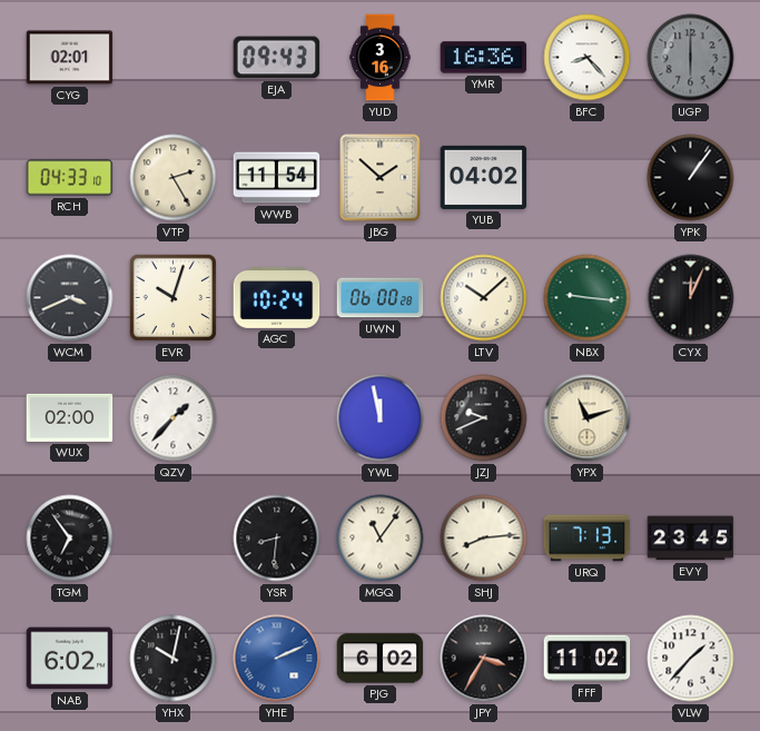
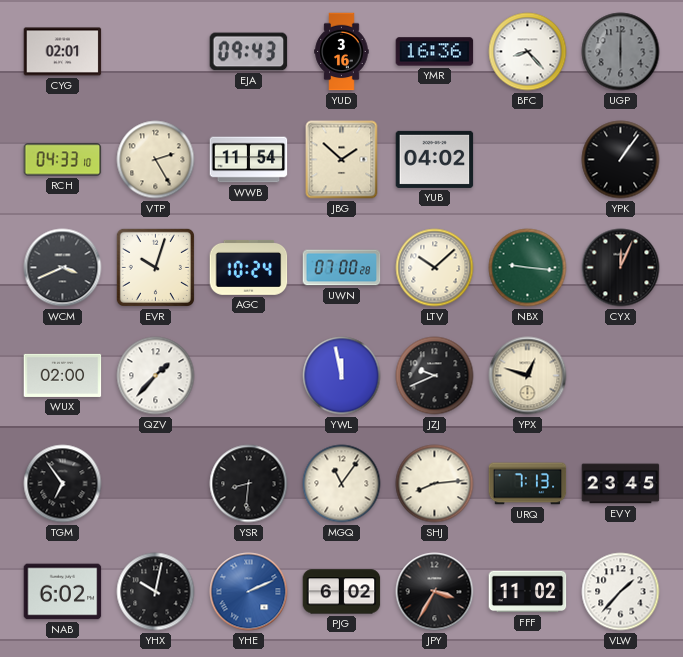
UWN: 06:00 -> 07:00 (342, 268)
YPX: 11:12 -> 12:48 (528, 376)
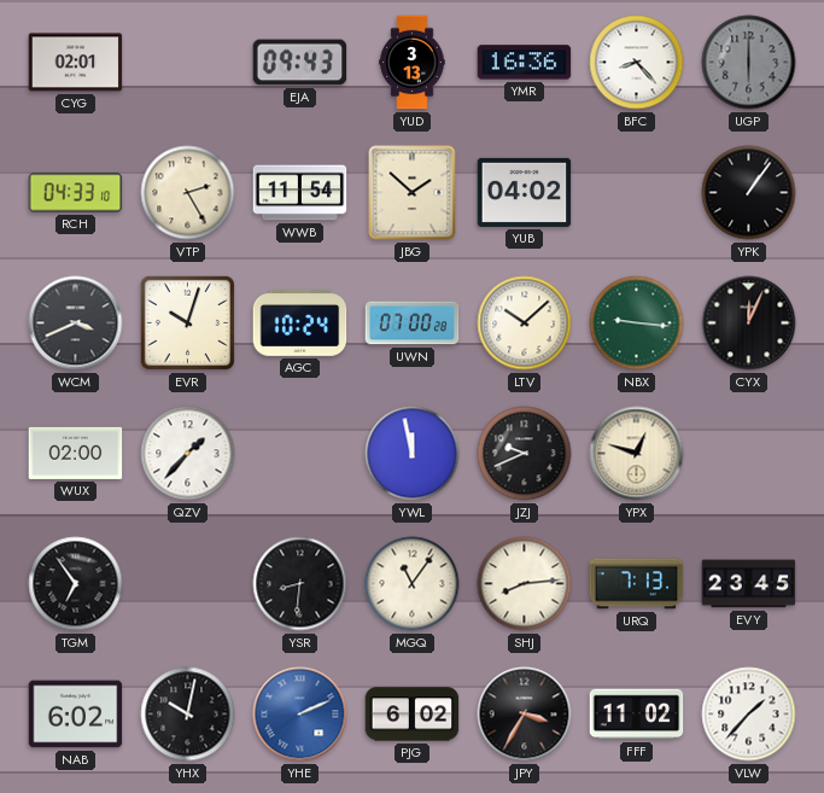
YUD: 3:16 -> 3:13 (413, 63)
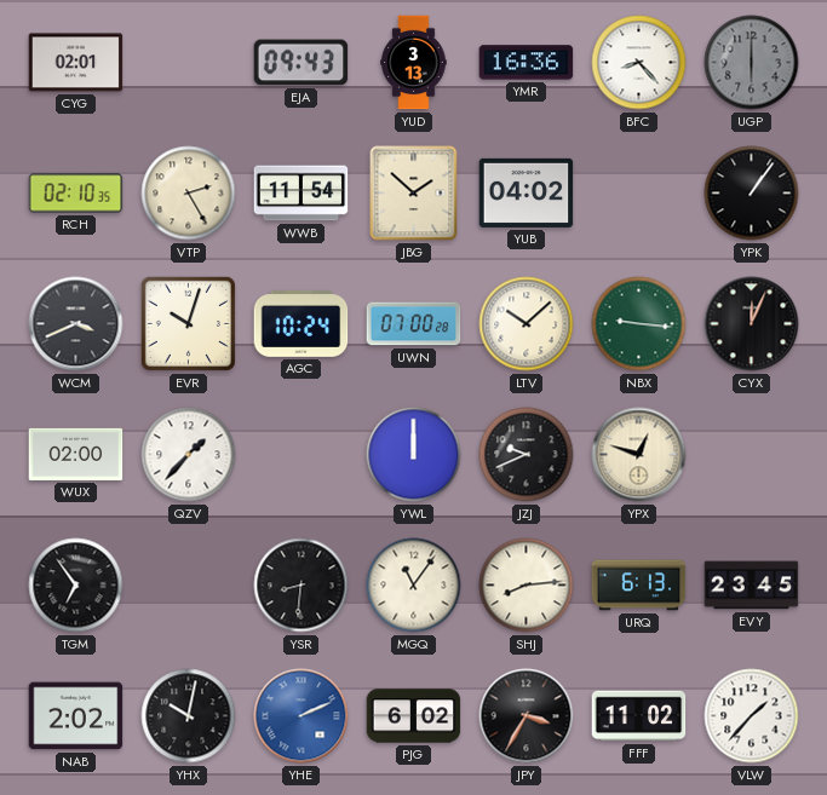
RCH: 04:33 -> 02:10 (76, 194)
YWL: 11:58 -> 12:00 (414, 455)
URQ: 7:13 -> 6:13 (639, 586)
NAB: 6:02 -> 2:02 (76, 716)
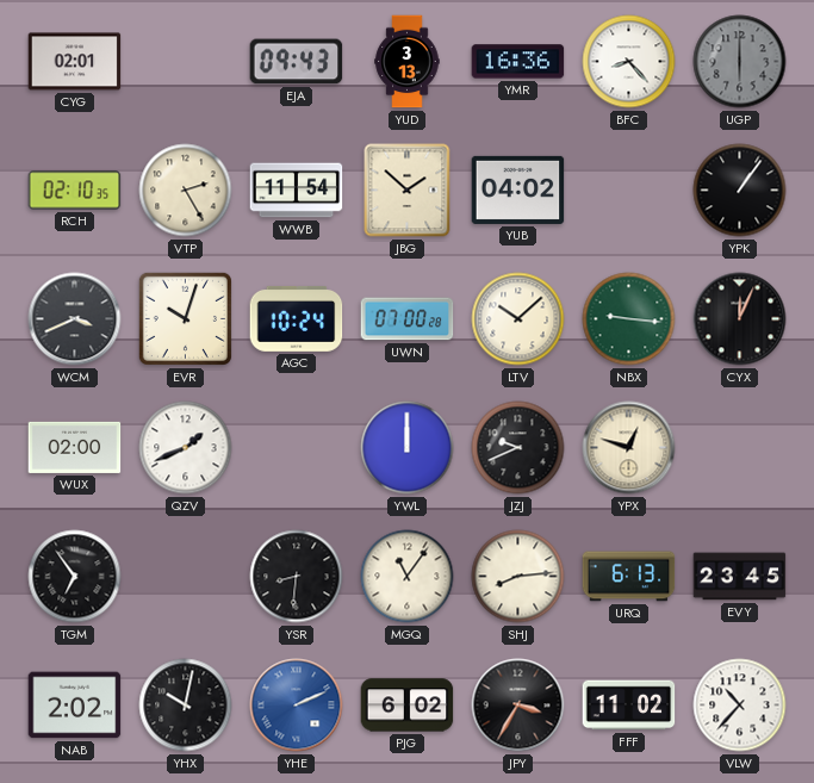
QZV: 1:37 -> 1:41 (186, 448)
VLW: 1:37 -> 10:37 (740, 706)
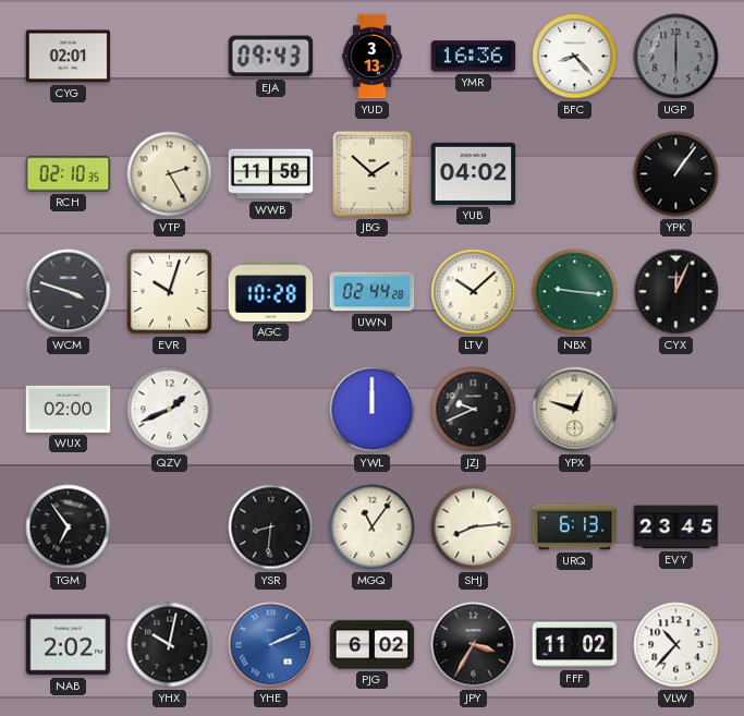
WWB: 11:54 -> 11:58 (271, 174)
WCM: 3:41 -> 3:48 (69, 292)
AGC: 10:24 -> 10:28 (271, 291)
UWN: 07:00 -> 02:44 (373, 292)
